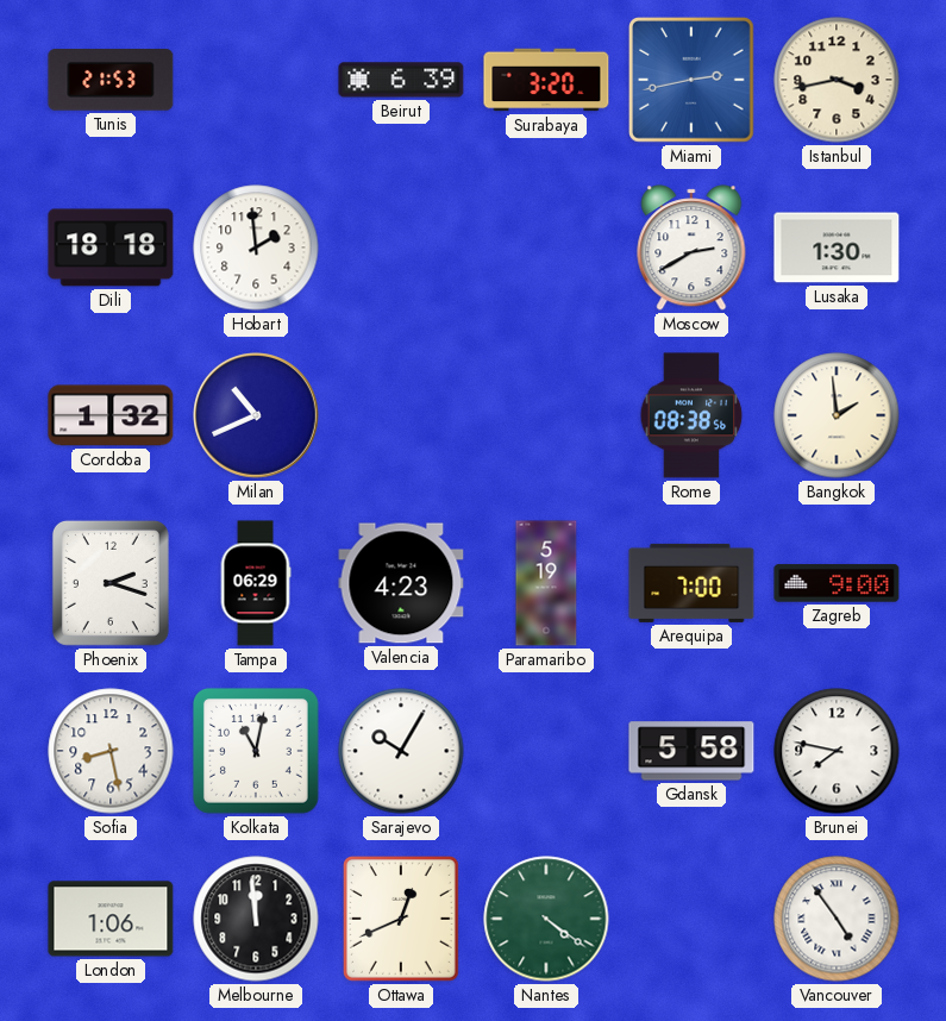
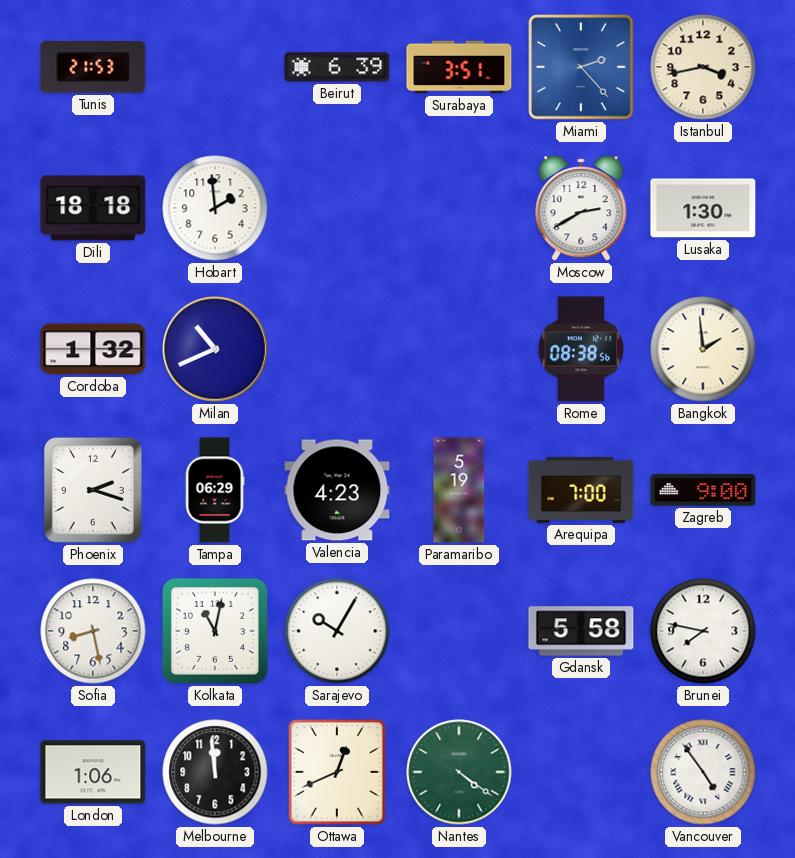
Surabaya: 3:20 -> 3:51 (459, 67)
Miami: 2:43 -> 2:23 (582, 68)
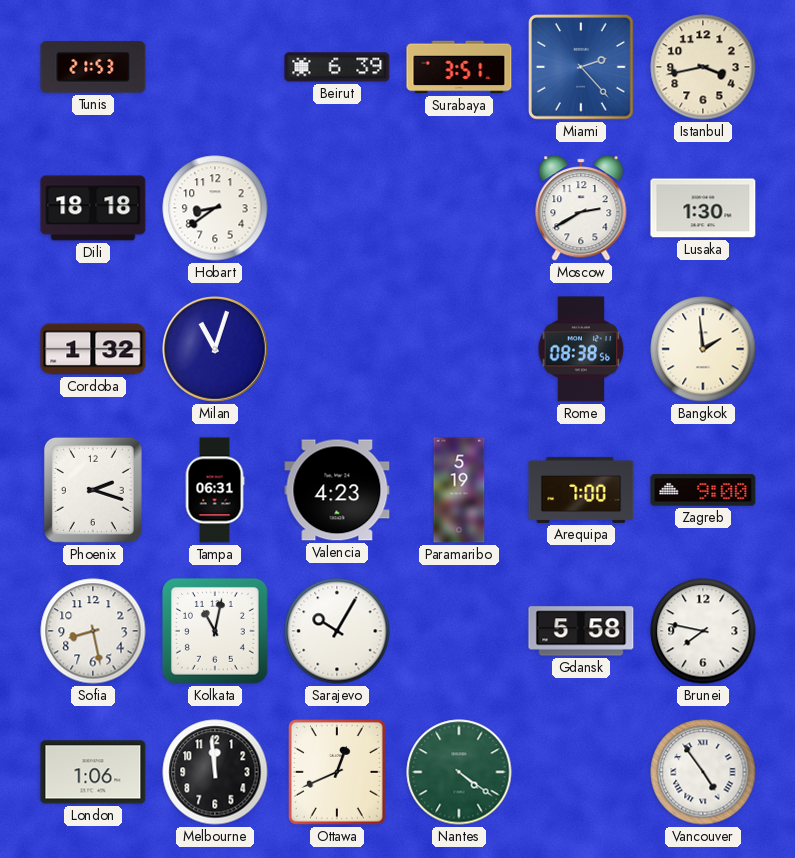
Hobart: 1:59 -> 8:39 (215, 208)
Milan: 10:41 -> 11:03 (216, 350)
Tampa: 06:29 -> 06:31 (215, 490)
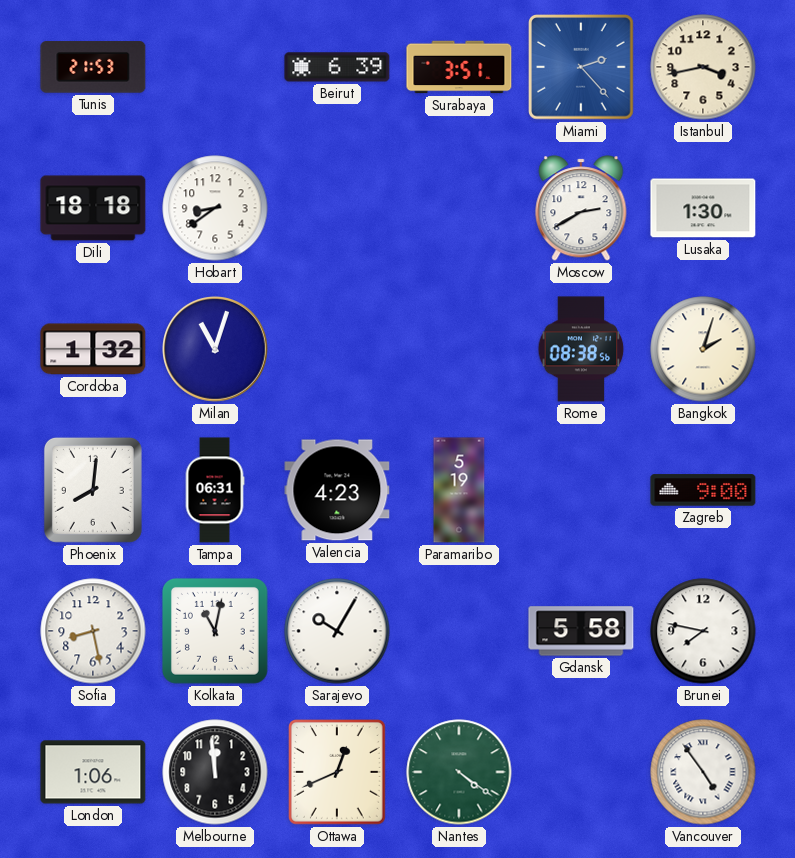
Bangkok: 1:59 -> 2:03 (703, 349)
Phoenix: 2:18 -> 8:01 (93, 490)
Arequipa: 7:00 -> none (581, 490)
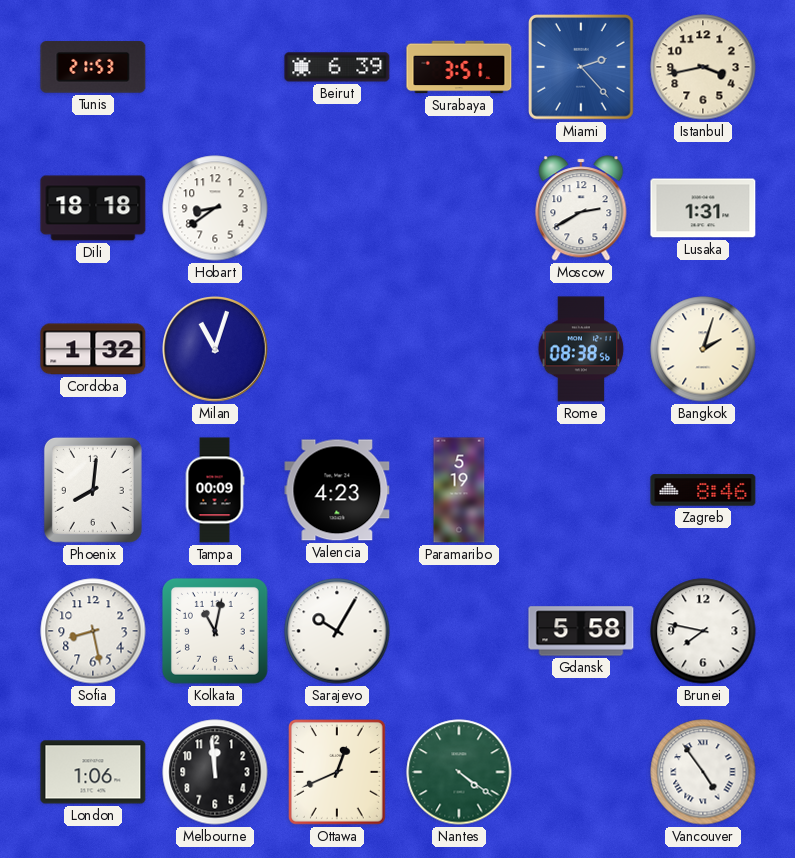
Lusaka: 1:30 -> 1:31 (703, 208)
Tampa: 06:31 -> 00:09 (215, 490)
Zagreb: 9:00 -> 8:46 (703, 490)
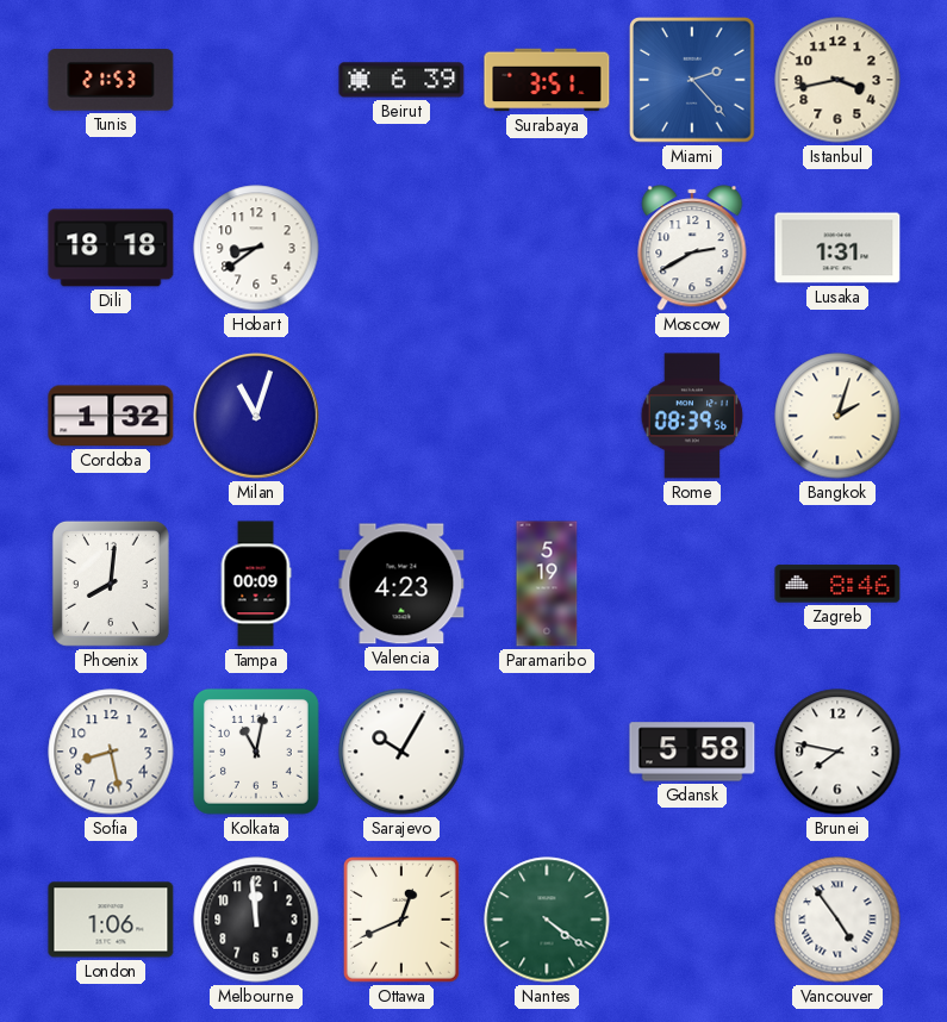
Rome: 08:38 -> 08:39 (692, 416)
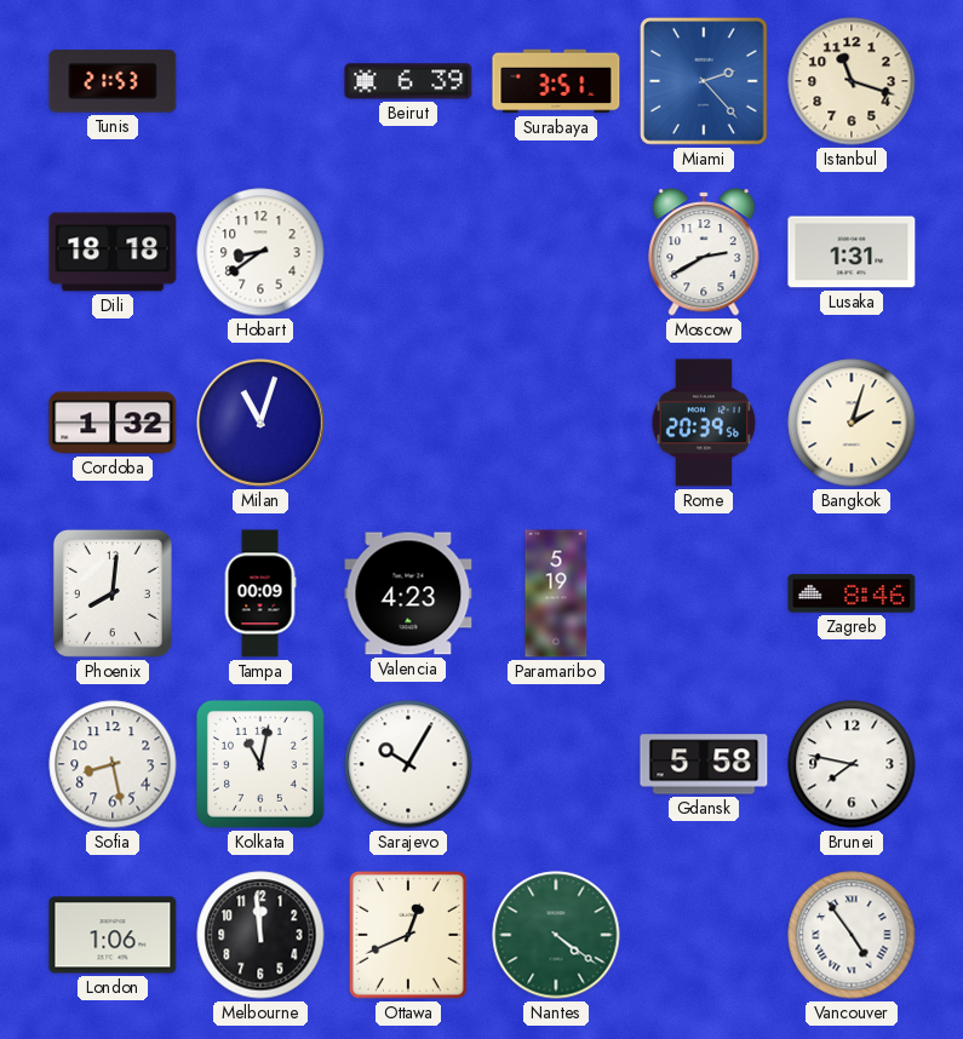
Istanbul: 3:43 -> 11:18 (852, 81)
Rome: 08:39 -> 20:39 (704, 423)
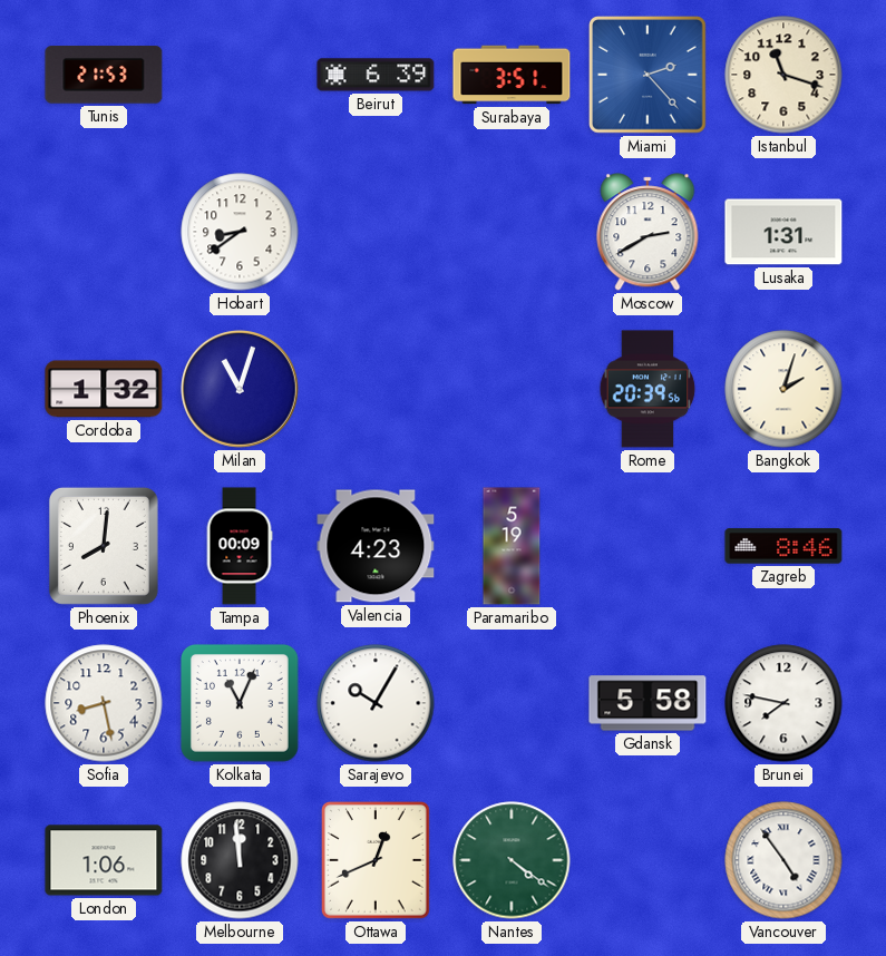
Dili: 18:18 -> none (113, 252)
Kolkata: 11:02 -> 11:04 (240, 703)
